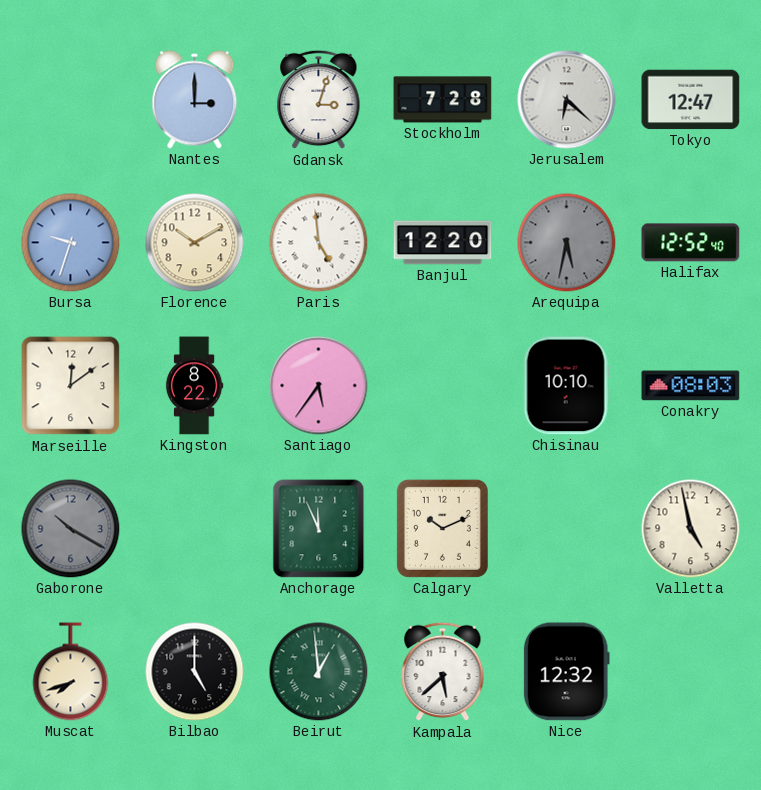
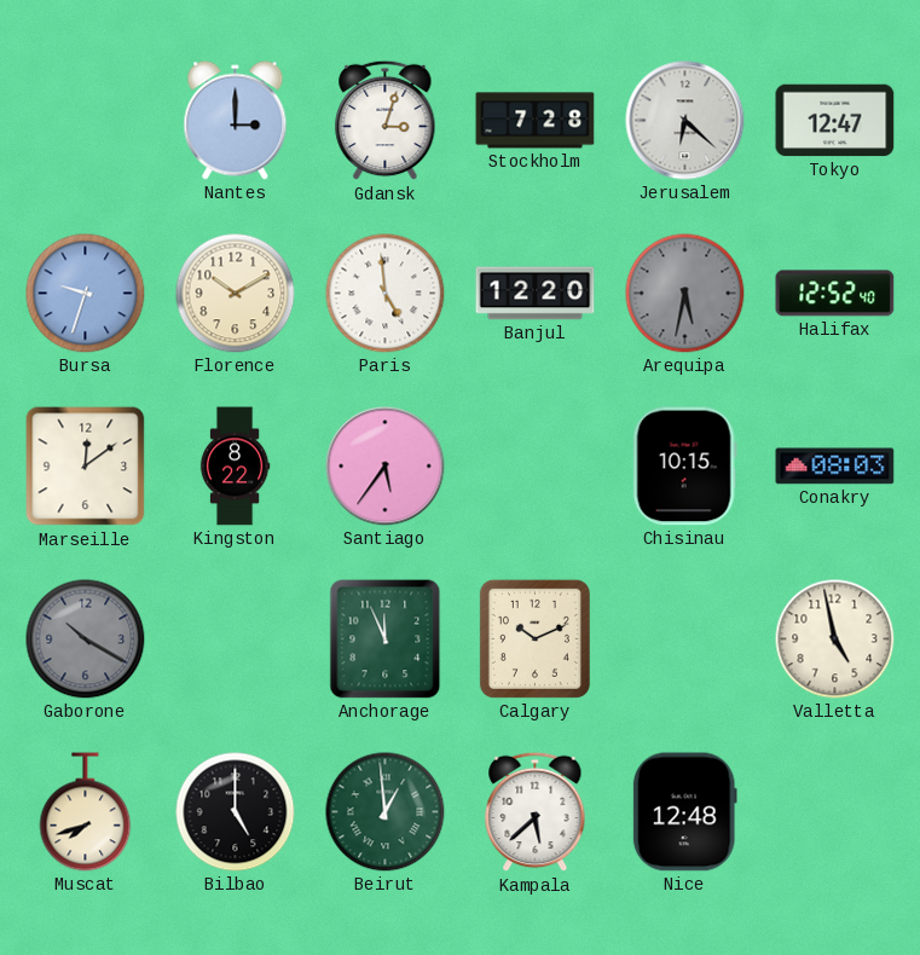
Chisinau: 10:10 -> 10:15 (684, 467)
Nice: 12:32 -> 12:48 (684, 812)
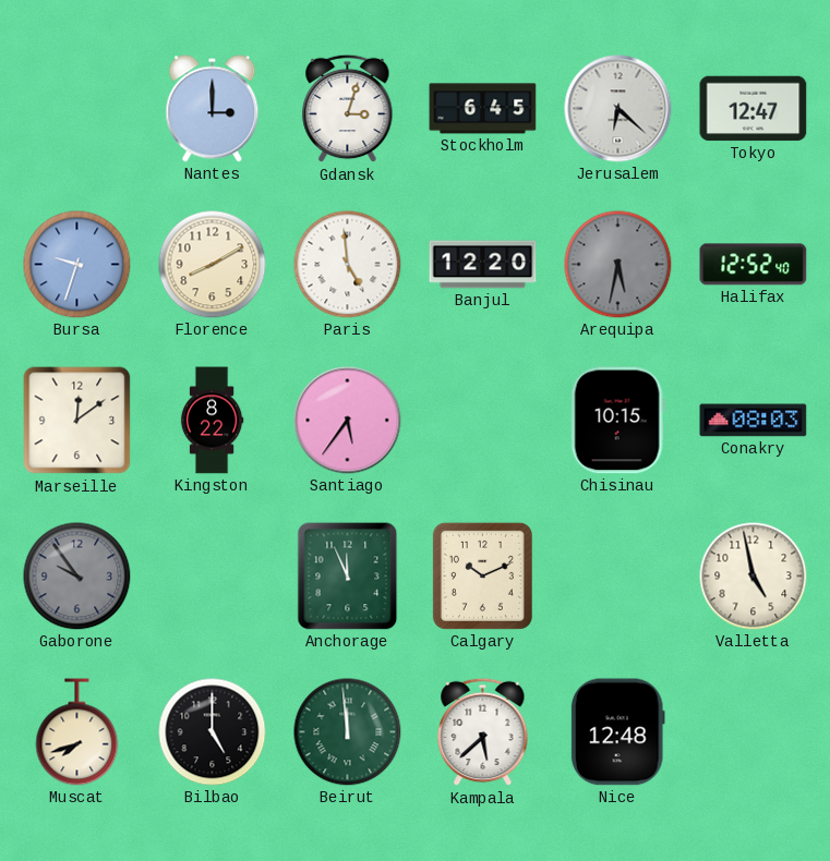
Stockholm: 7:28 -> 6:45 (483, 109)
Florence: 10:10 -> 8:10 (213, 265)
Gaborone: 10:20 -> 9:54 (77, 577)
Beirut: 12:59 -> 11:59 (348, 732)
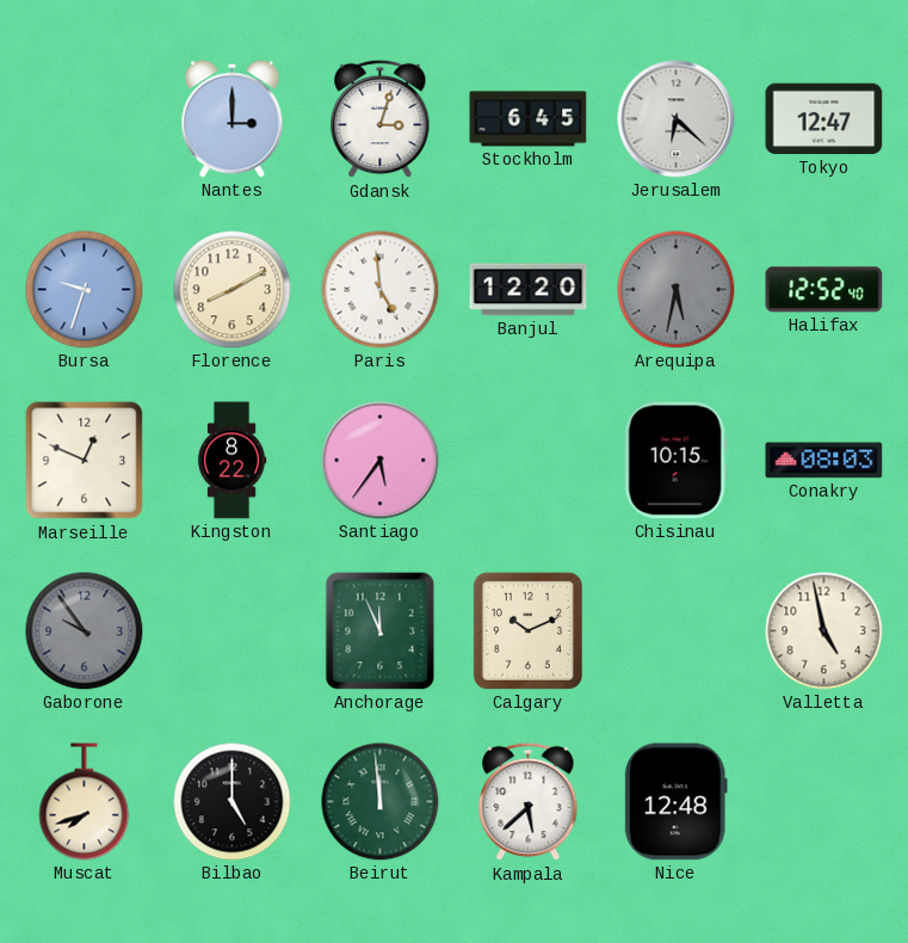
Marseille: 12:09 -> 12:49 (85, 461)
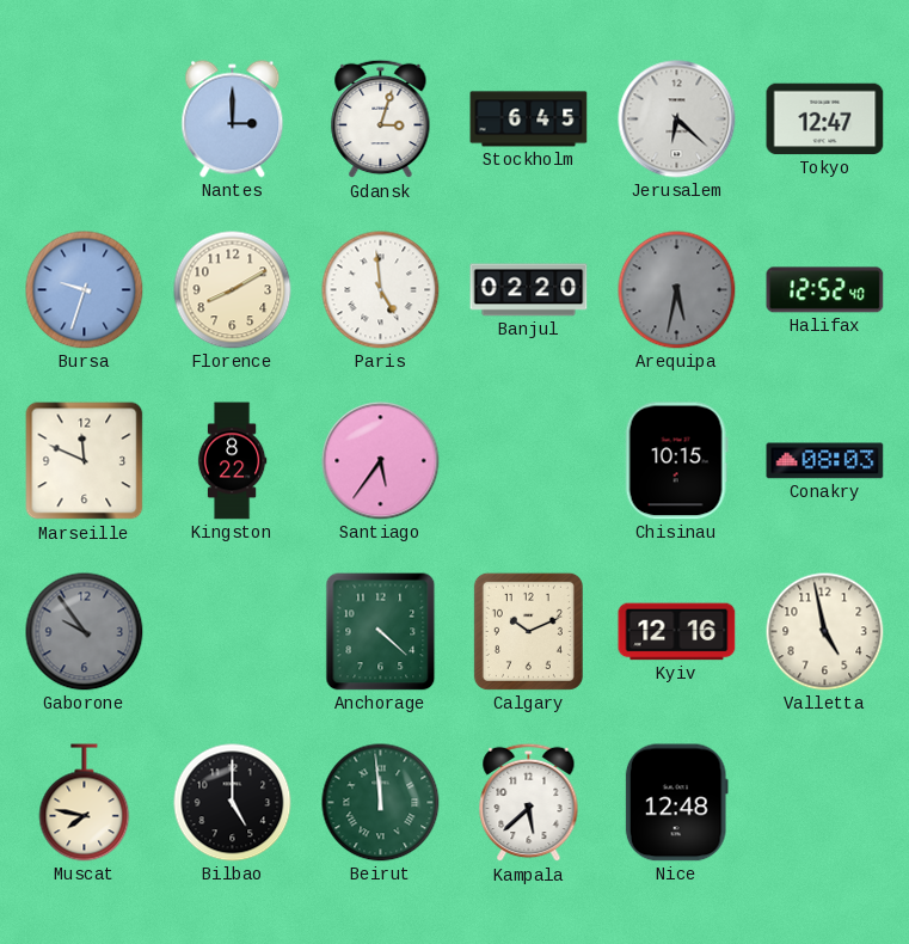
Banjul: 12:20 -> 02:20 (529, 290)
Marseille: 12:49 -> 11:49 (85, 461)
Anchorage: 11:56 -> 4:22 (381, 632)
Kyiv: none -> 12:16 (677, 632)
Muscat: 7:42 -> 7:47 (85, 803)
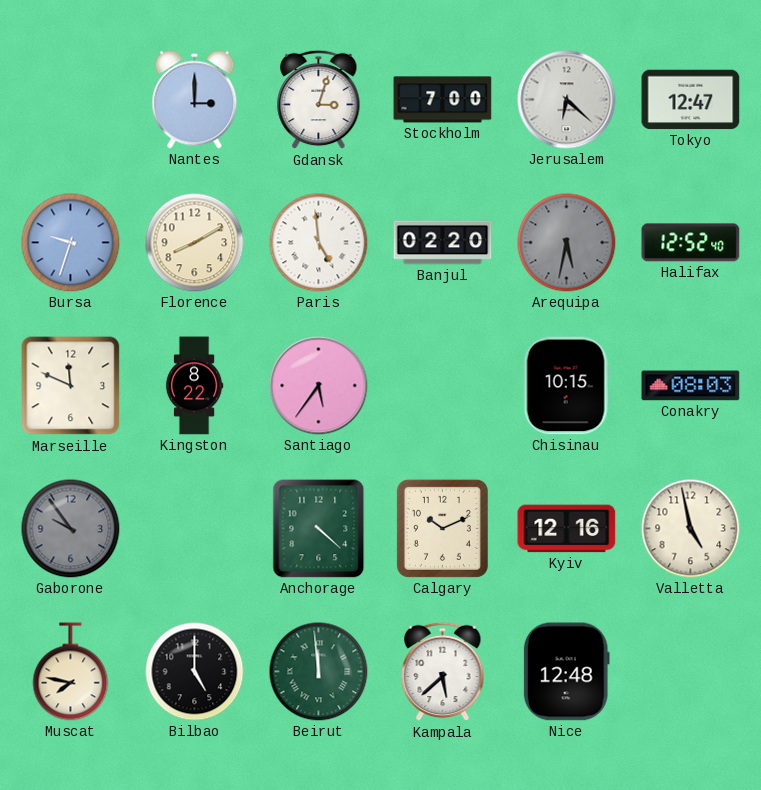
Stockholm: 6:45 -> 7:00 (443, 100)
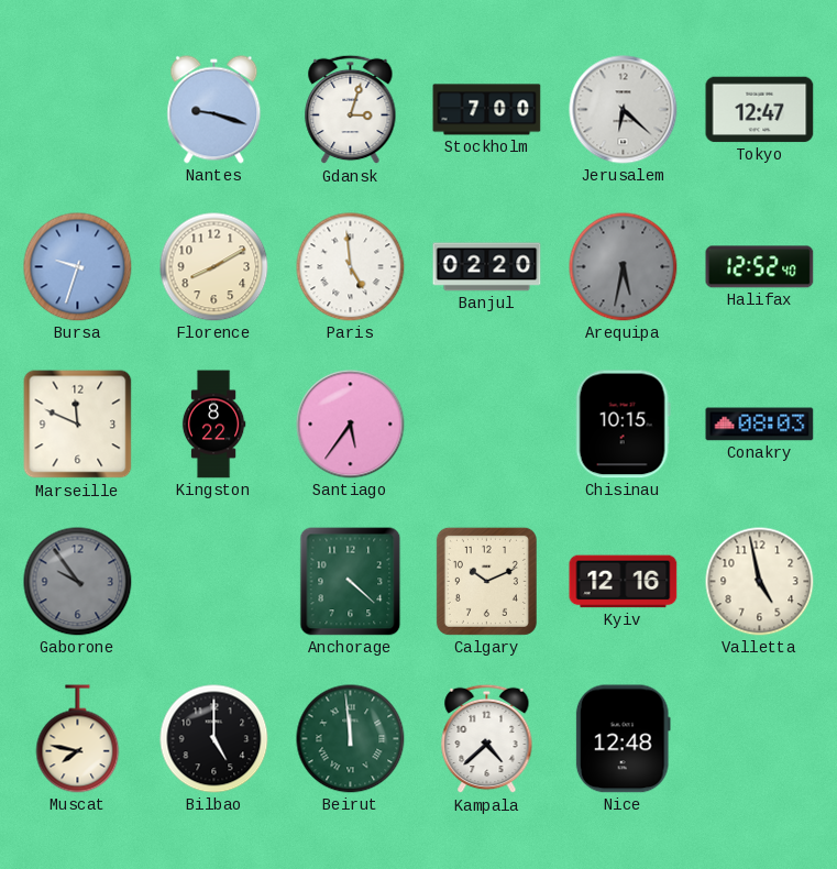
Nantes: 3:00 -> 9:18 (214, 110)
Kampala: 5:38 -> 4:38 (487, 739)
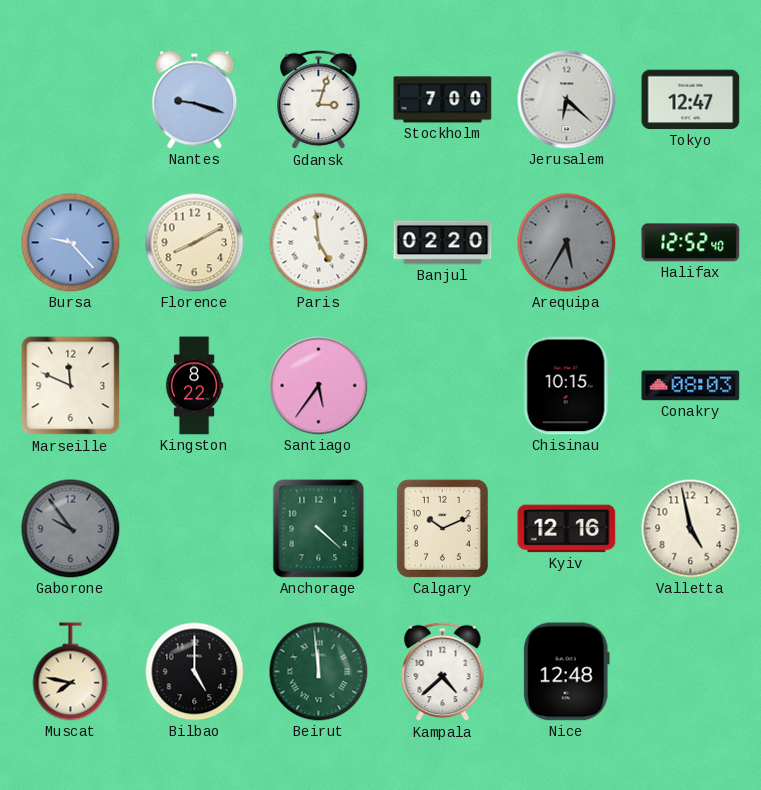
Bursa: 9:33 -> 9:23 (71, 243)
Arequipa: 5:32 -> 5:35 (567, 243)
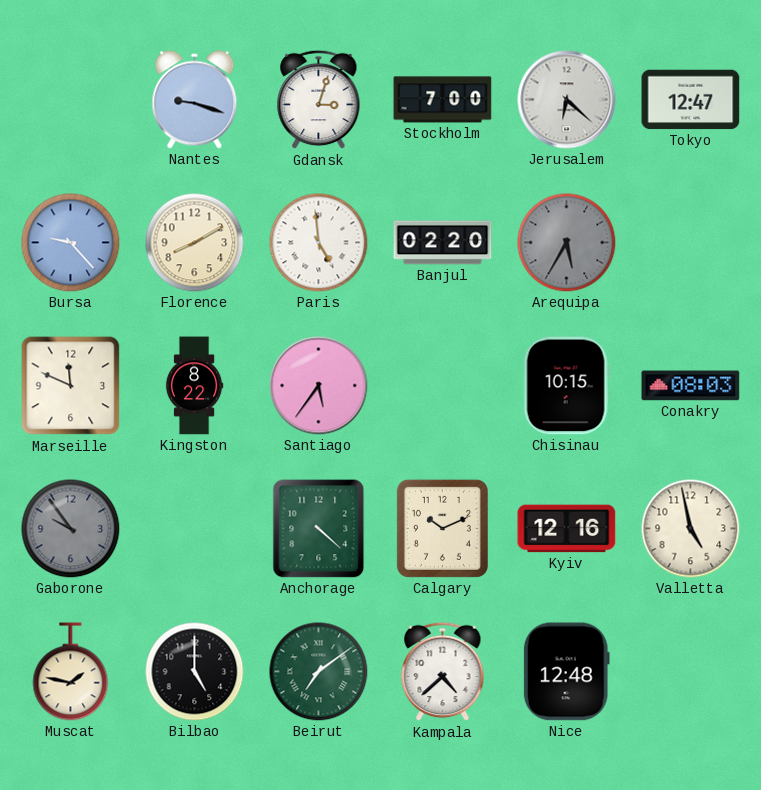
Halifax: 12:52 -> none (691, 243)
Muscat: 7:47 -> 1:47 (71, 672)
Beirut: 11:59 -> 7:09 (319, 672)
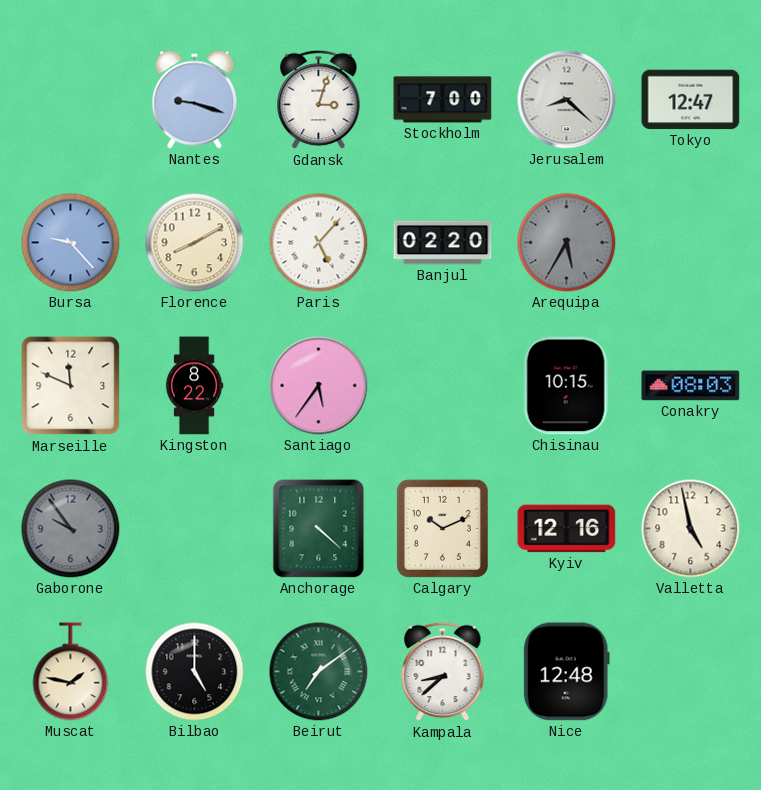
Jerusalem: 6:22 -> 8:22 (567, 100)
Paris: 4:59 -> 5:07 (319, 243)
Kampala: 4:38 -> 8:38 (443, 672)
